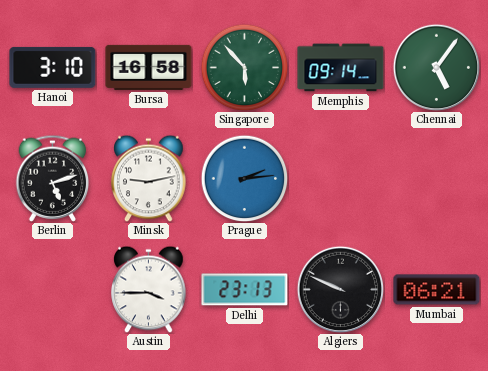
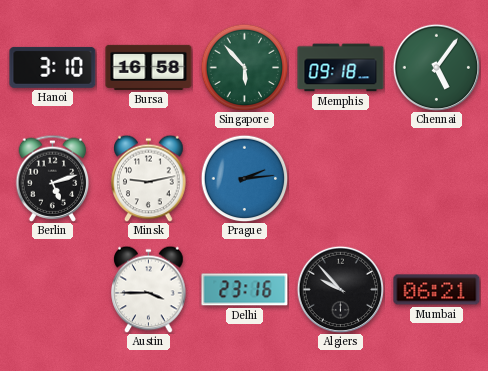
Memphis: 09:14 -> 09:18 (341, 68)
Delhi: 23:13 -> 23:16 (245, 290)
Algiers: 9:49 -> 9:53 (340, 289)
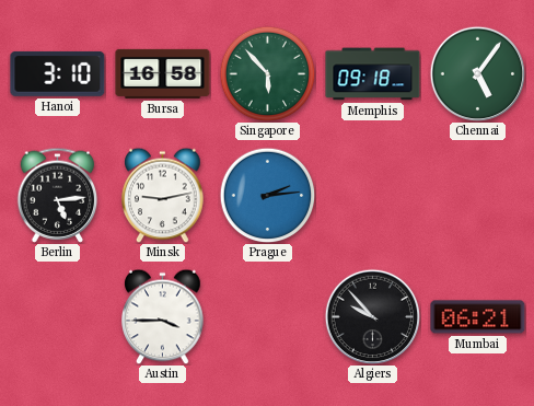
Berlin: 5:12 -> 5:14 (58, 195)
Delhi: 23:16 -> none (245, 290)
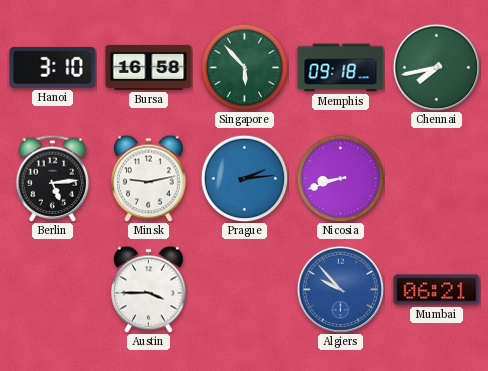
Chennai: 5:06 -> 7:43 (436, 67)
Nicosia: none -> 8:42 (340, 178)
Algiers dial: black -> blue (340, 289)
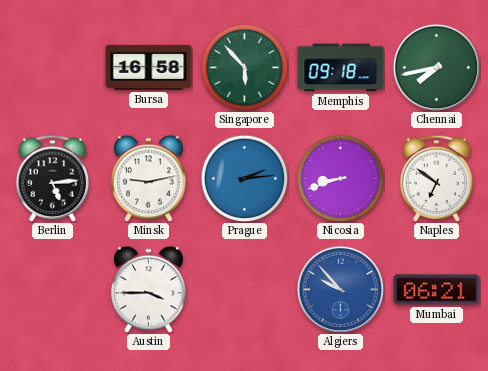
Hanoi: 3:10 -> none (53, 67)
Naples: none -> 6:51 (437, 178)
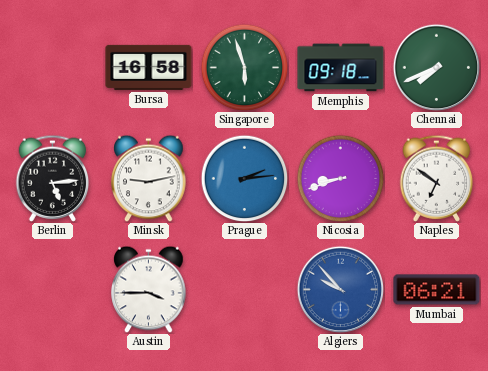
Singapore: 5:53 -> 5:57 (244, 67)
Chennai: 7:43 -> 7:41 (436, 67)
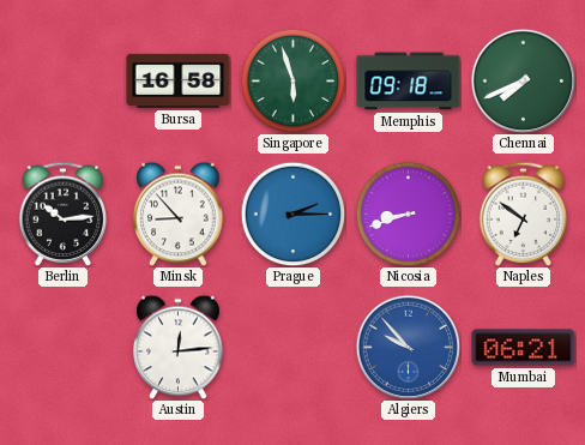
Berlin: 5:14 -> 10:14 (64, 214)
Minsk: 9:13 -> 8:53 (179, 214)
Prague: 2:14 -> 2:15 (292, 214)
Austin: 3:45 -> 12:14 (179, 347)
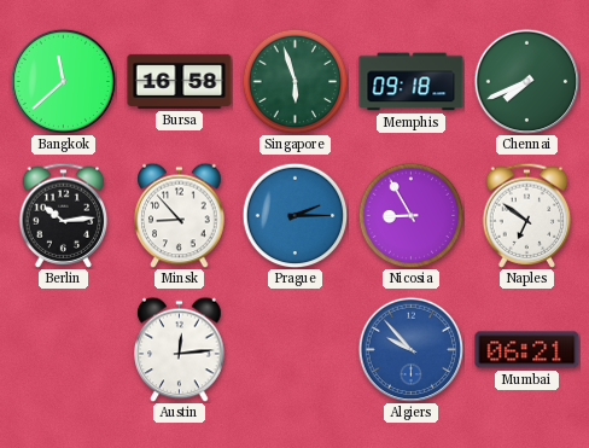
Bangkok: none -> 11:38 (63, 81)
Nicosia: 8:42 -> 8:55 (410, 215)
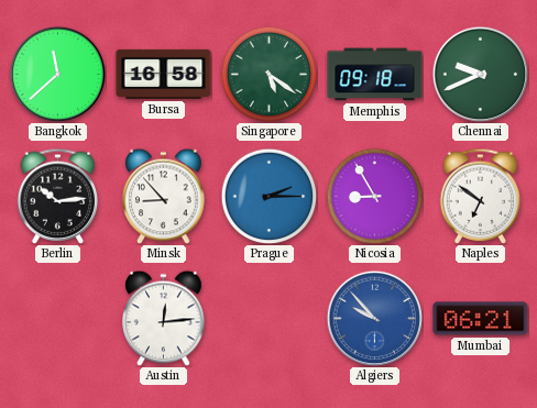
Singapore: 5:57 -> 5:21 (268, 74)
Chennai: 7:41 -> 9:41 (480, 74)
